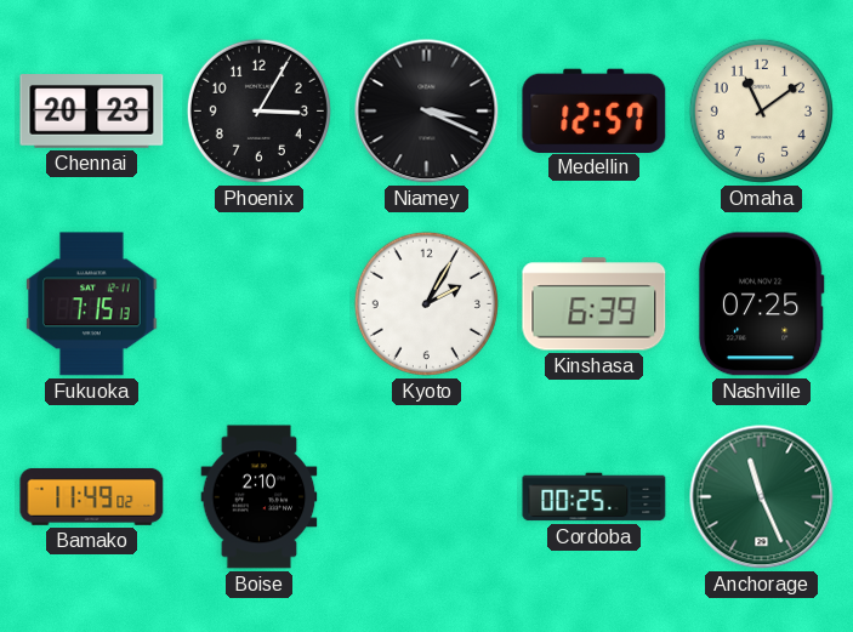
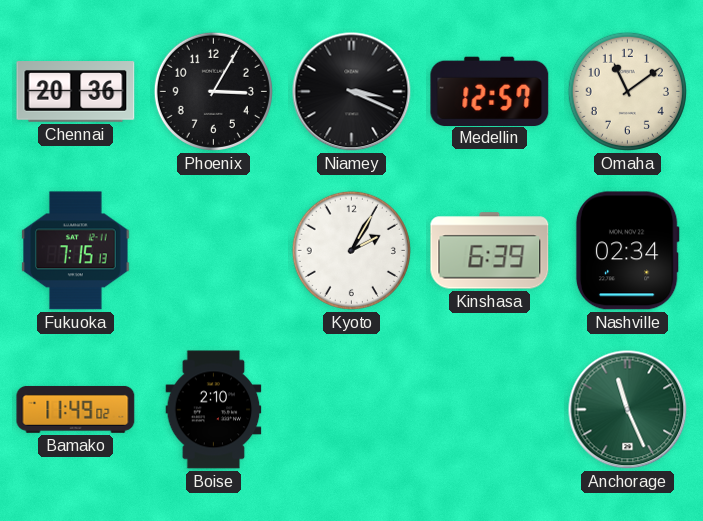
Chennai: 20:23 -> 20:36 (76, 92)
Nashville: 07:25 -> 02:34 (627, 251)
Cordoba: 00:25 -> none (595, 497)
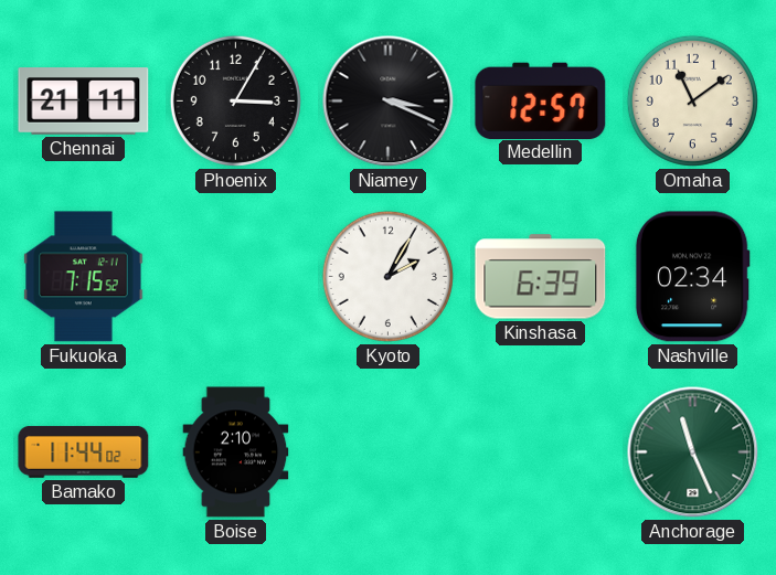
Chennai: 20:36 -> 21:11 (84, 102)
Fukuoka: 7:15:13 -> 7:15:52 (84, 277)
Bamako: 11:49 -> 11:44 (84, 451)
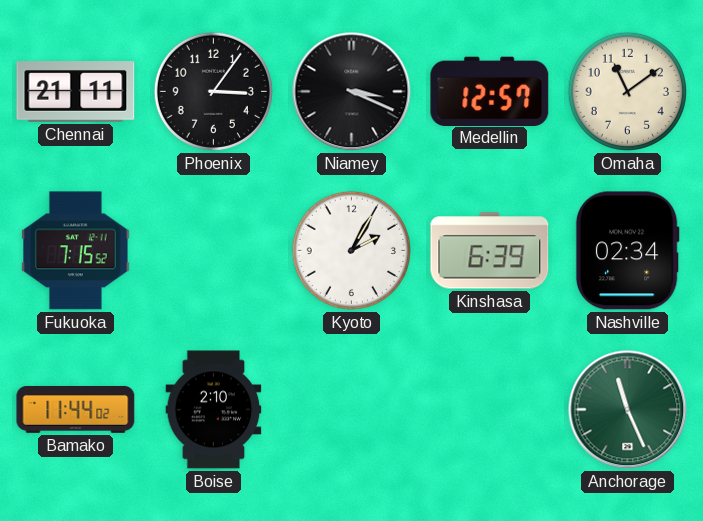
Phoenix: 3:05 -> 3:06 (213, 91)
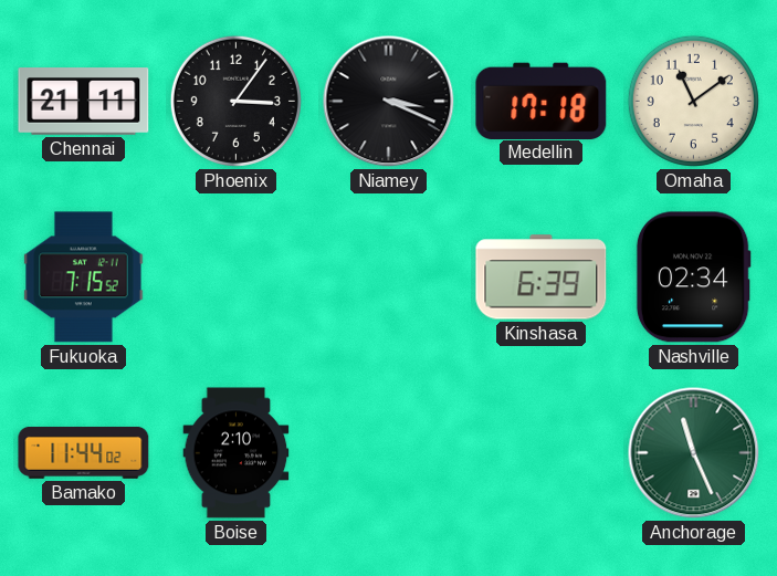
Medellin: 12:57 -> 17:18 (542, 101)
Kyoto: 2:05 -> none (351, 250)
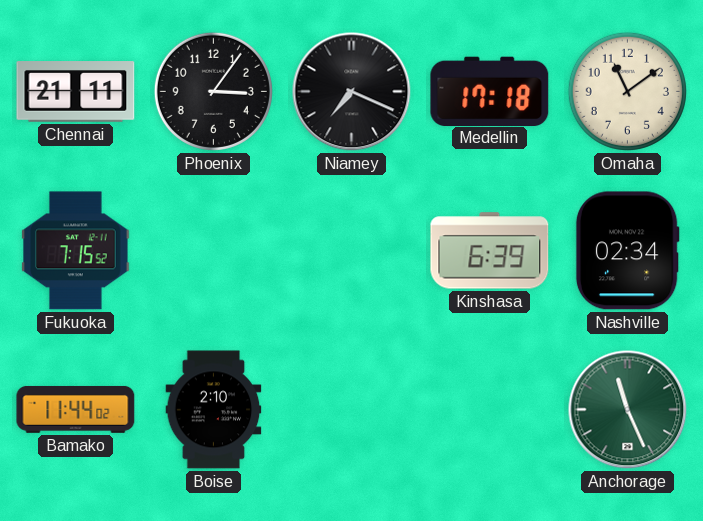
Niamey: 3:19 -> 7:19 (352, 92)
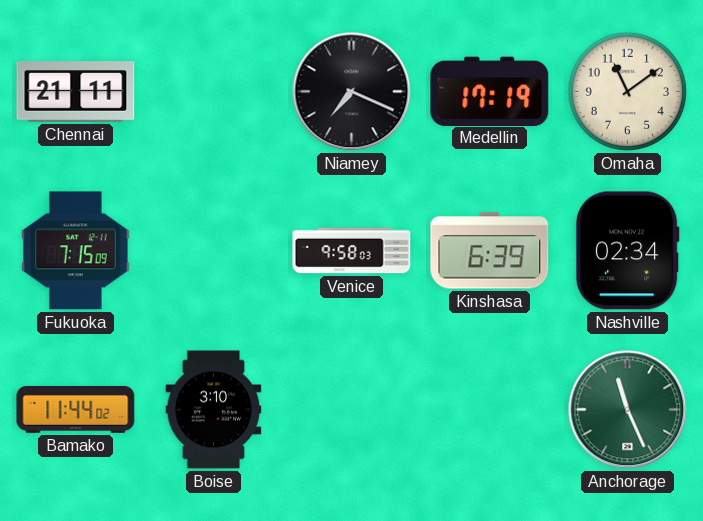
Phoenix: 3:06 -> none (213, 91)
Medellin: 17:18 -> 17:19 (490, 91)
Fukuoka: 7:15:52 -> 7:15:09 (76, 251)
Venice: none -> 9:58 (352, 251)
Boise: 2:10 -> 3:10 (214, 410)
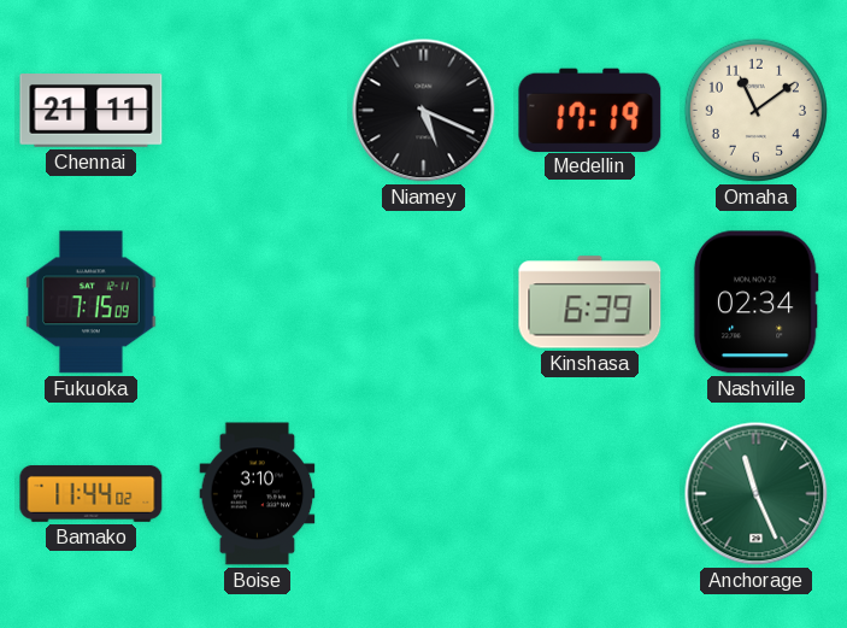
Niamey: 7:19 -> 5:19 (424, 111)
Venice: 9:58 -> none (352, 251)
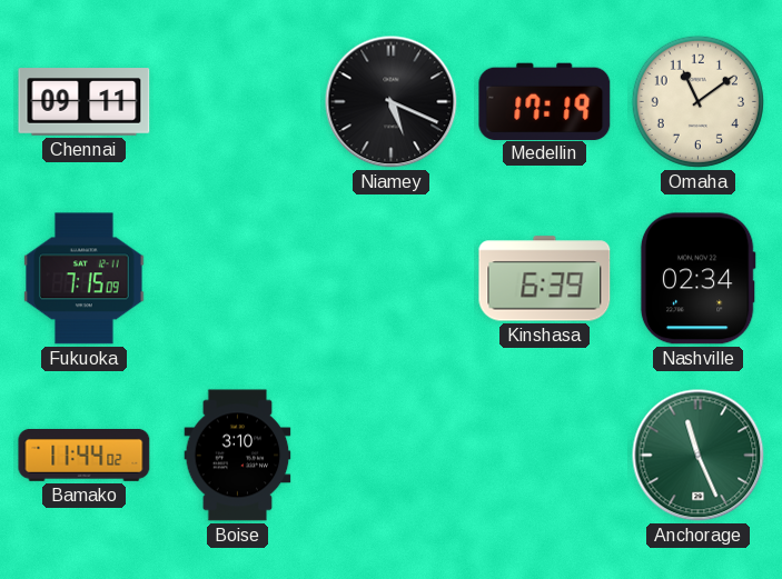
Chennai: 21:11 -> 09:11 (85, 102)
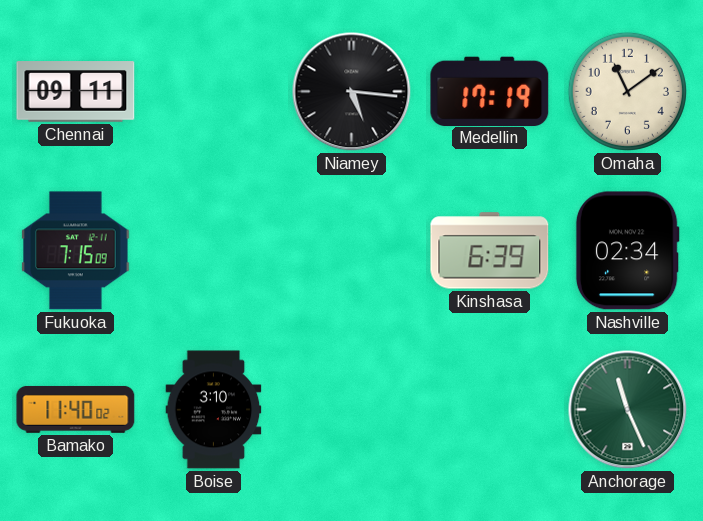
Niamey: 5:19 -> 5:16 (352, 92)
Bamako: 11:44 -> 11:40 (76, 409)
